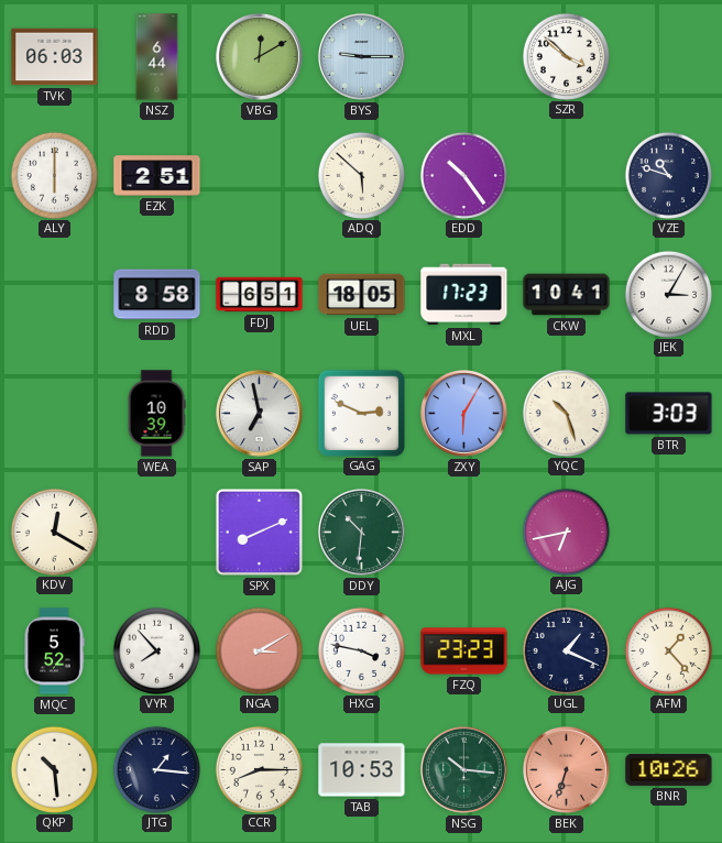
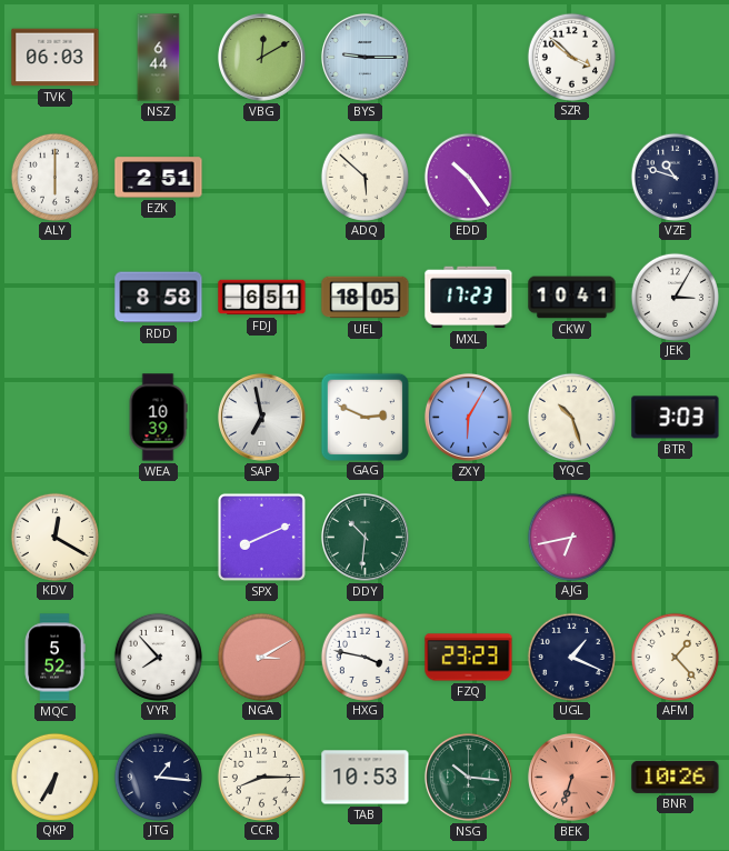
QKP: 10:29 -> 6:35 (54, 777)
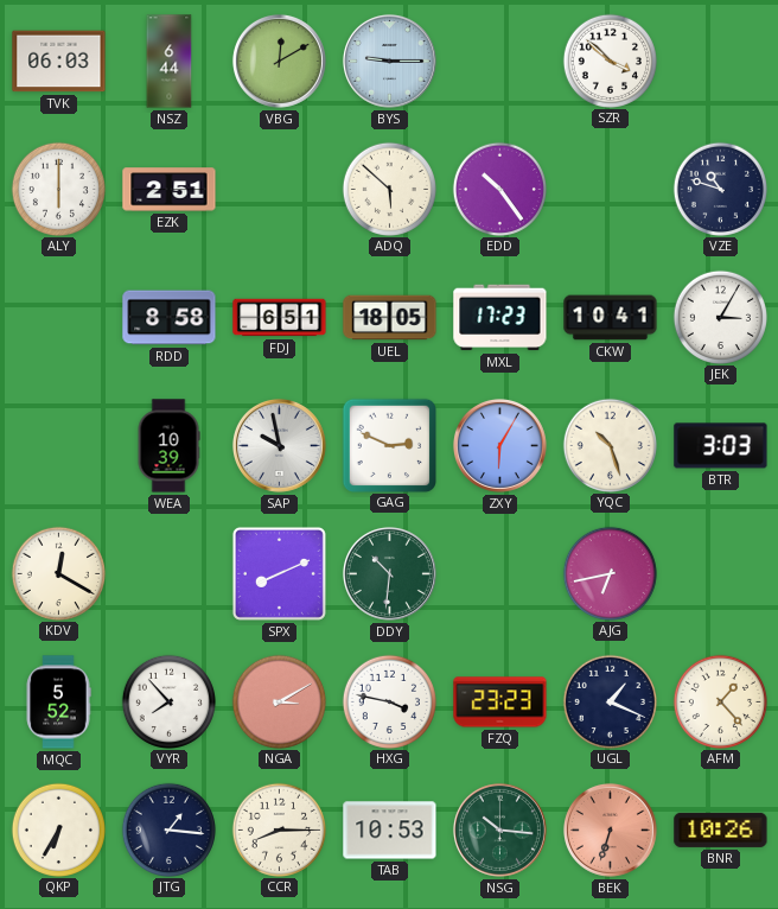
SAP: 6:58 -> 9:58 (279, 445)
